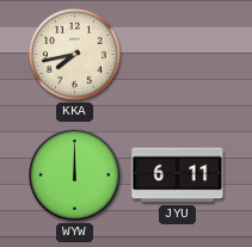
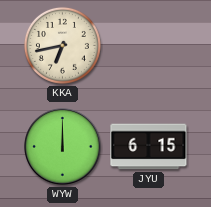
KKA: 7:43 -> 6:43 (62, 45)
JYU: 6:11 -> 6:15 (149, 147)
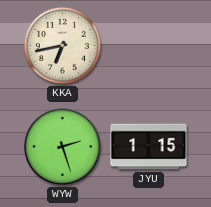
WYW: 12:00 -> 2:27 (63, 147)
JYU: 6:15 -> 1:15 (149, 147)
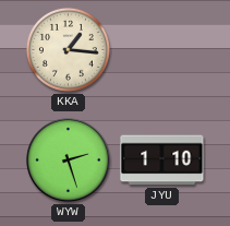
KKA: 6:43 -> 1:16 (68, 49)
JYU: 1:15 -> 1:10 (162, 160)
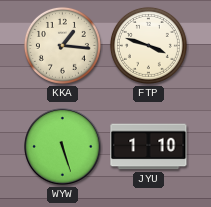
FTP: none -> 3:48 (148, 45)
WYW: 2:27 -> 5:27 (63, 147)
